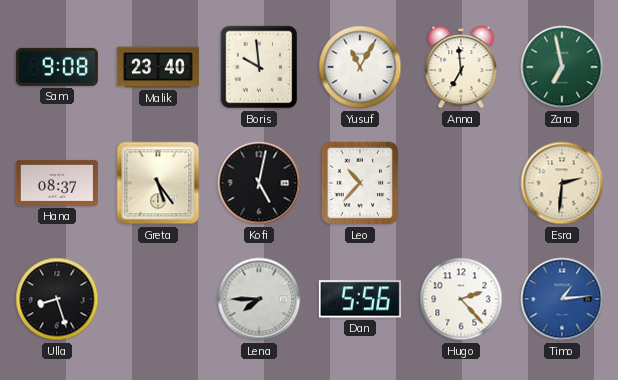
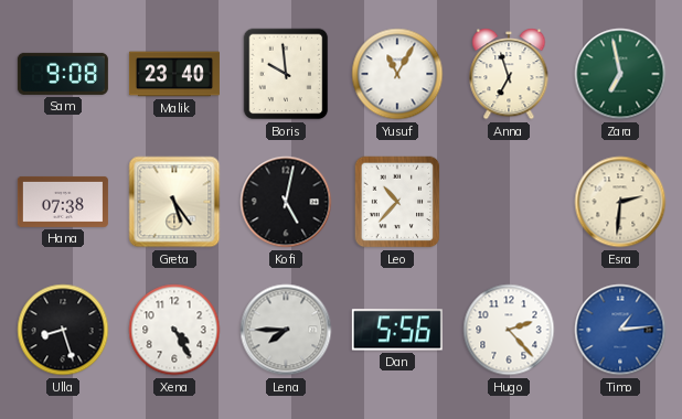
Anna: 6:59 -> 6:57 (509, 75)
Hana: 08:37 -> 07:38 (63, 202)
Xena: none -> 4:25 (174, 330)
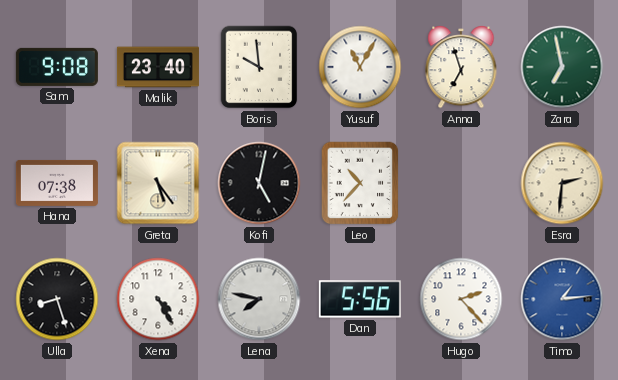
Lena: 7:45 -> 7:47 (259, 299)
